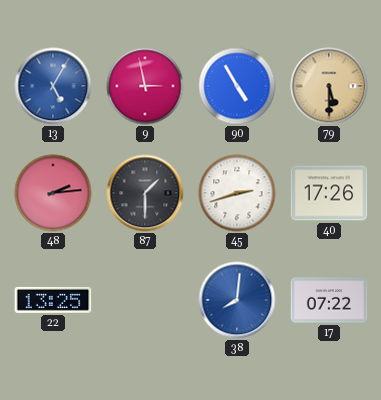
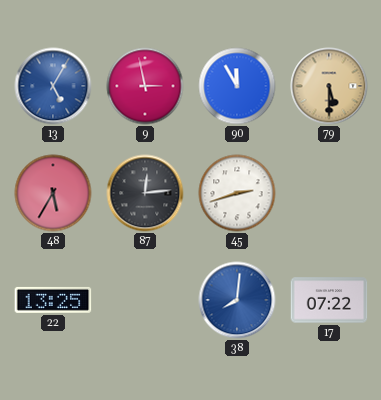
90: 4:55 -> 11:55 (237, 86)
48: 2:14 -> 5:35 (53, 193)
87: 1:30 -> 12:14 (145, 193)
40: 17:26 -> none (329, 193)
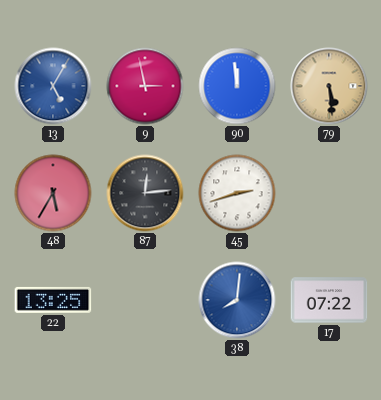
90: 11:55 -> 11:59 (237, 86)
79: 5:30 -> 5:29 (329, 86)
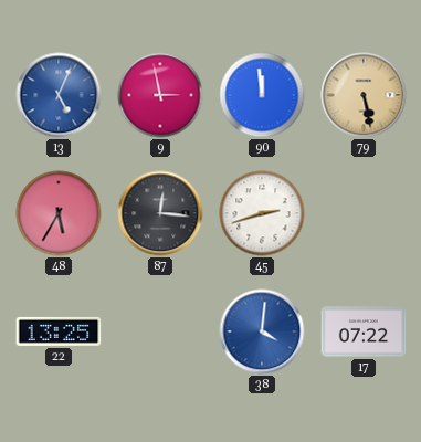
13: 5:05 -> 5:04 (59, 95)
79: 5:29 -> 5:28 (364, 95)
87: 12:14 -> 12:16 (160, 213)
38: 8:01 -> 4:01 (262, 331)
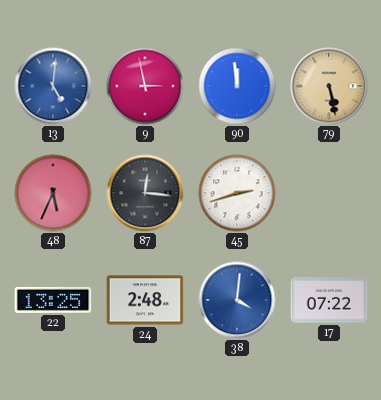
13: 5:04 -> 5:01 (53, 86)
48: 5:35 -> 5:34 (53, 193)
24: none -> 2:48 (145, 300)
